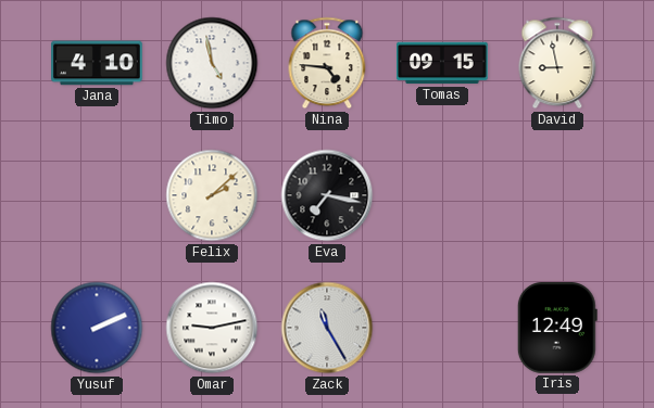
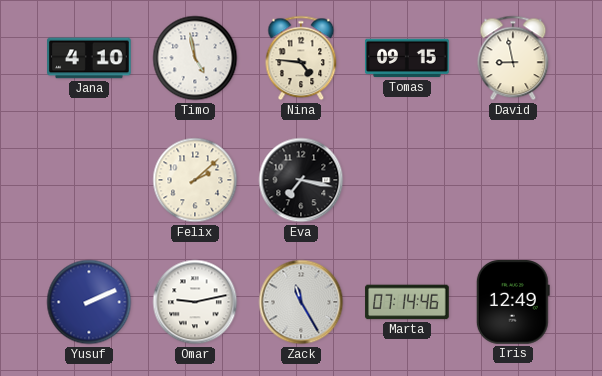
Marta: none -> 07:14 (407, 302)
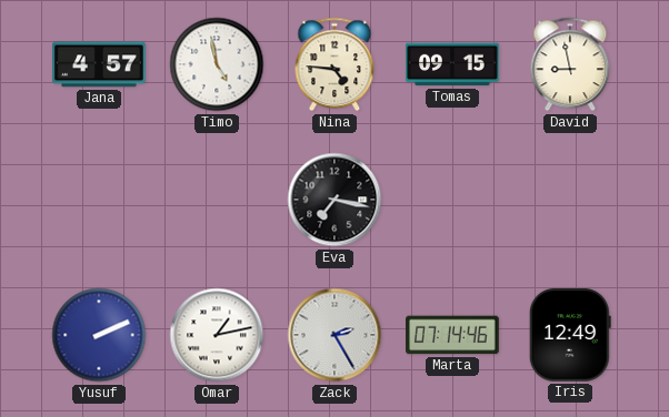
Jana: 4:10 -> 4:57 (99, 64)
Felix: 2:08 -> none (195, 180)
Omar: 9:13 -> 1:13 (217, 335)
Zack: 11:25 -> 2:25 (334, 335)
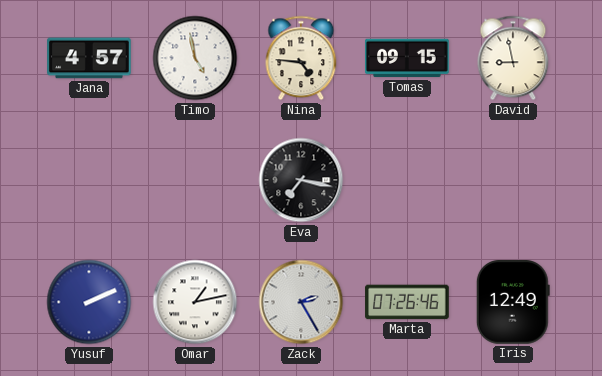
Marta: 07:14 -> 07:26 (407, 302)
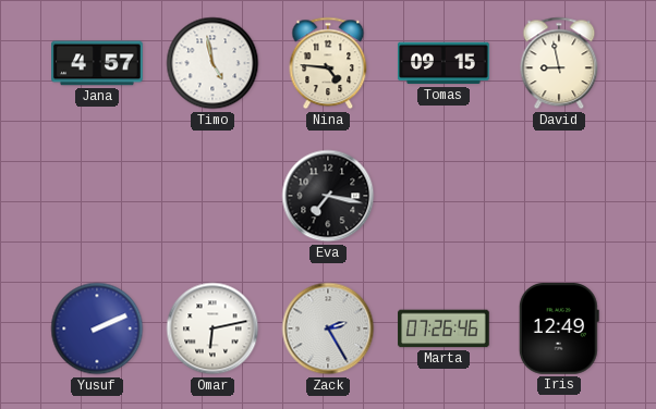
Omar: 1:13 -> 6:13 (212, 329)
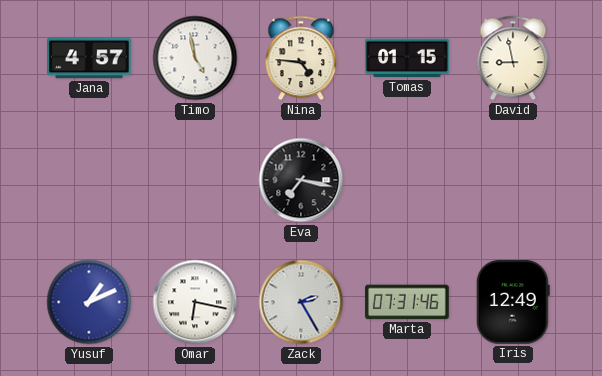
Tomas: 09:15 -> 01:15 (407, 58)
Yusuf: 2:11 -> 1:11 (89, 302)
Omar: 6:13 -> 6:17 (195, 302)
Marta: 07:26 -> 07:31 (407, 302)
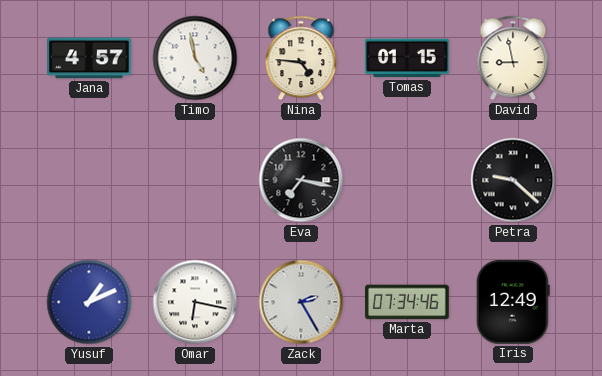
Petra: none -> 9:22 (513, 180)
Marta: 07:31 -> 07:34 (407, 302)
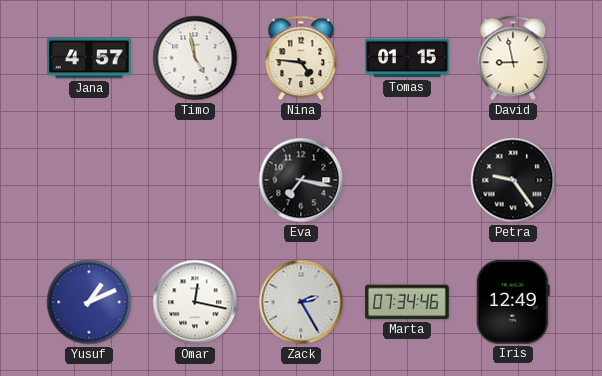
Petra: 9:22 -> 9:24 (513, 180)
Omar: 6:17 -> 12:17 (195, 302)
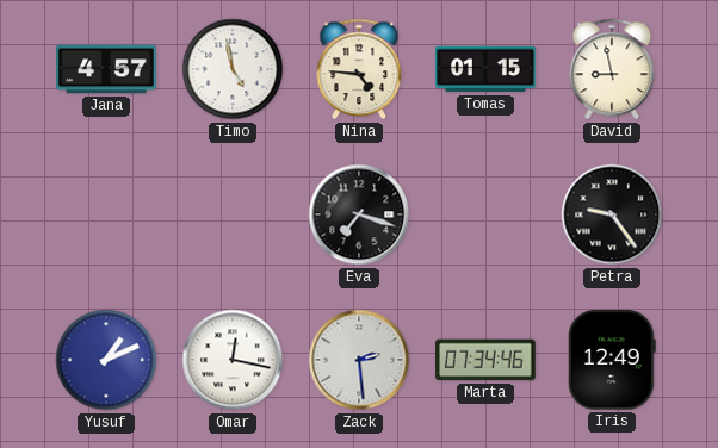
Eva: 7:17 -> 7:18 (359, 214)
Zack: 2:25 -> 2:29 (359, 360)
